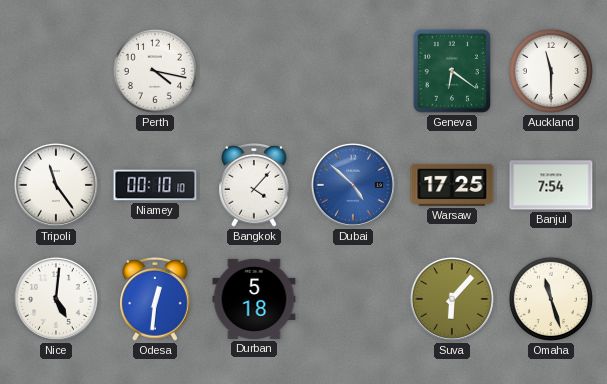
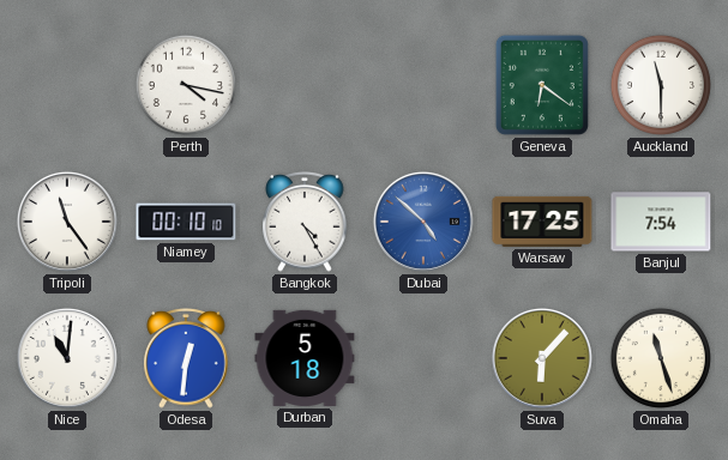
Bangkok: 4:07 -> 4:25 (305, 223)
Nice: 5:01 -> 11:01 (67, 358)
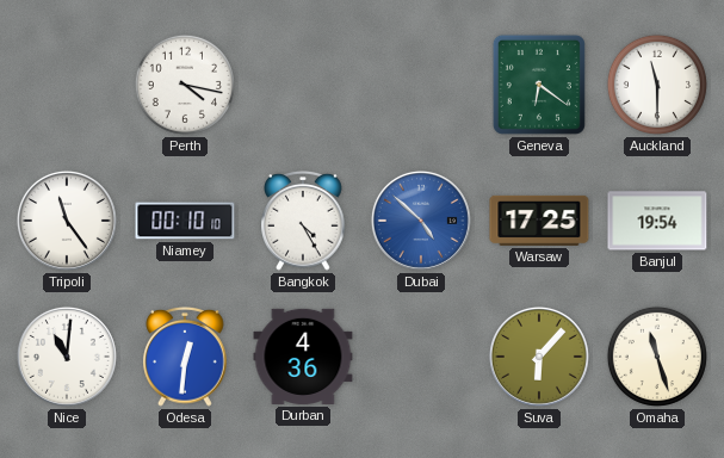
Banjul: 7:54 -> 19:54 (657, 221)
Durban: 5:18 -> 4:36 (303, 357)
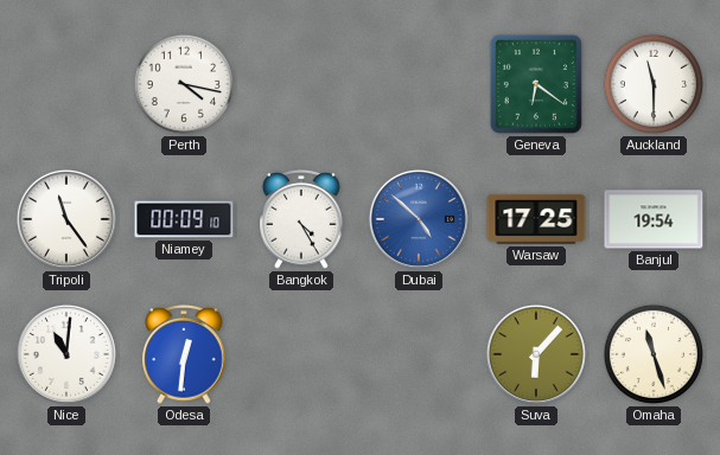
Niamey: 00:10 -> 00:09 (184, 219)
Durban: 4:36 -> none (303, 357)
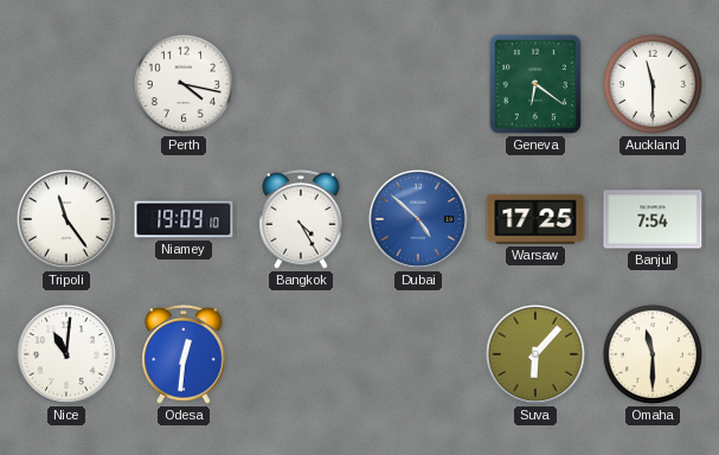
Niamey: 00:09 -> 19:09 (184, 219)
Banjul: 19:54 -> 7:54 (653, 219)
Omaha: 11:27 -> 11:30 (653, 354)
